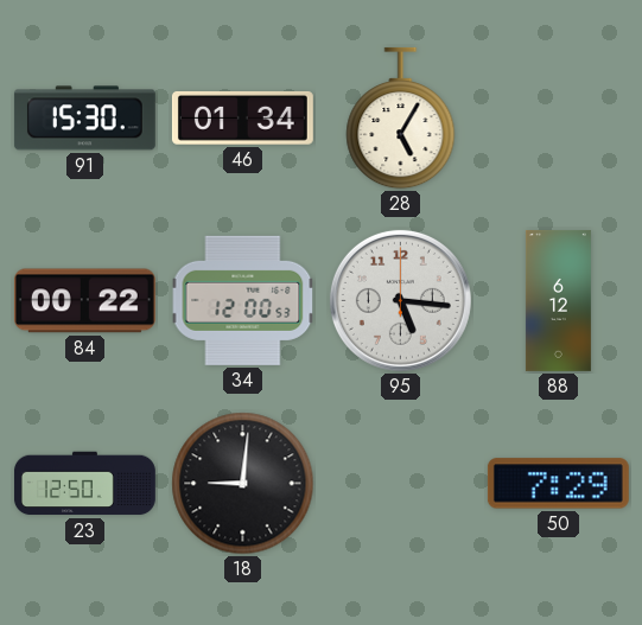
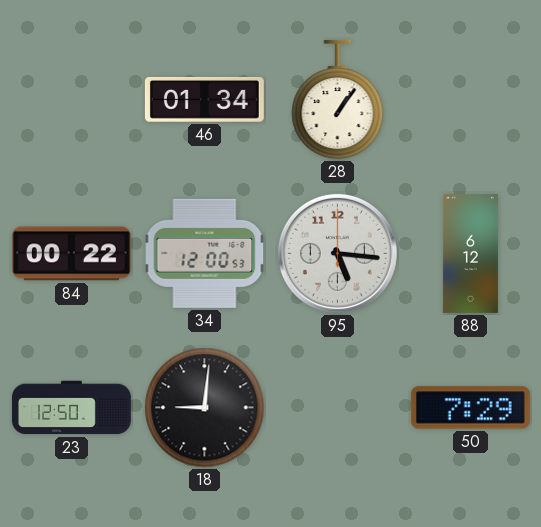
91: 15:30 -> none (84, 119)
28: 5:05 -> 1:06 (338, 100)
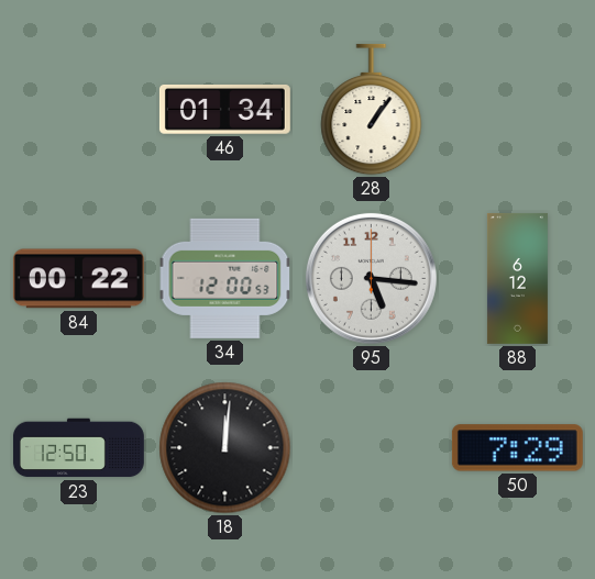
18: 9:01 -> 12:01 (225, 448)
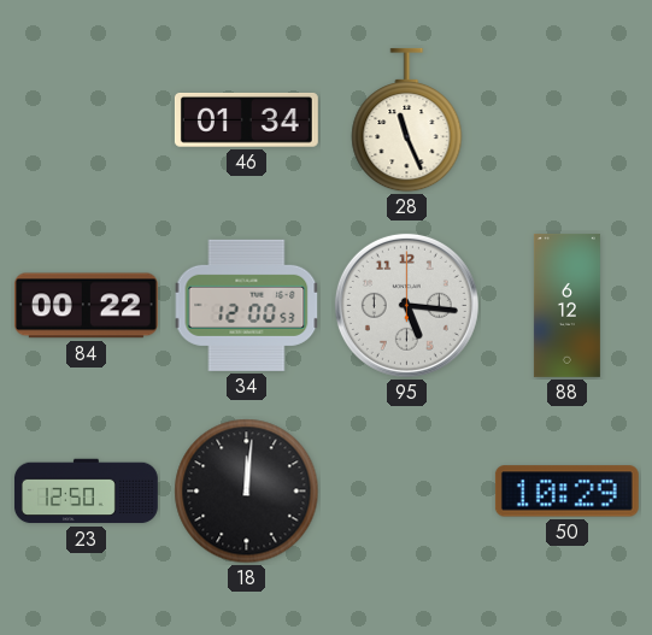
28: 1:06 -> 11:26 (407, 120)
50: 7:29 -> 10:29 (566, 492)
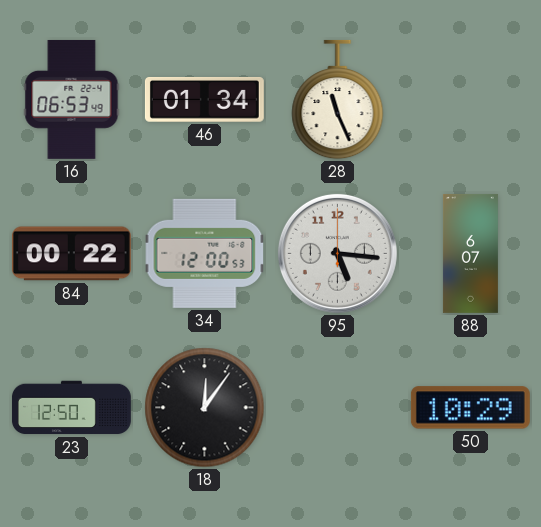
16: none -> 06:53 (72, 99)
88: 6:12 -> 6:07 (470, 253)
18: 12:01 -> 12:06 (205, 408)
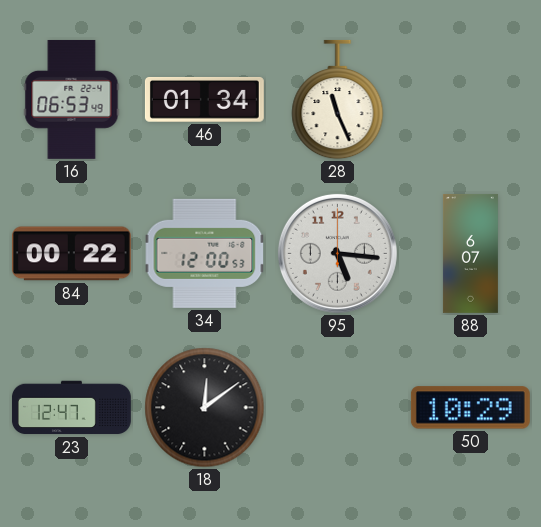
23: 12:50 -> 12:47 (71, 408)
18: 12:06 -> 12:09 (205, 408)
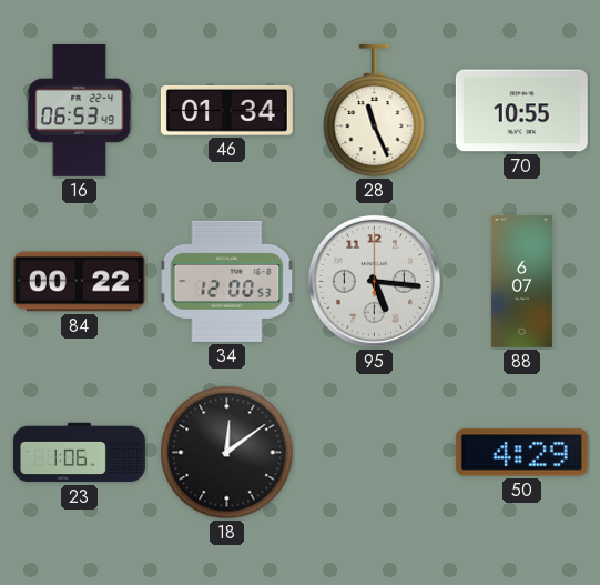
70: none -> 10:55 (521, 111)
23: 12:47 -> 1:06 (79, 453)
50: 10:29 -> 4:29 (521, 453)
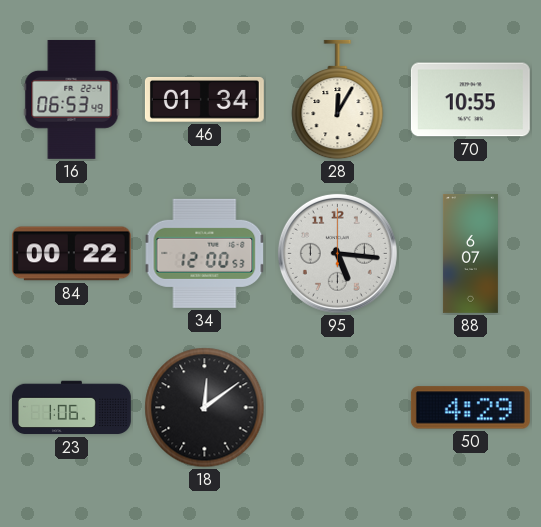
28: 11:26 -> 12:05 (338, 100)
